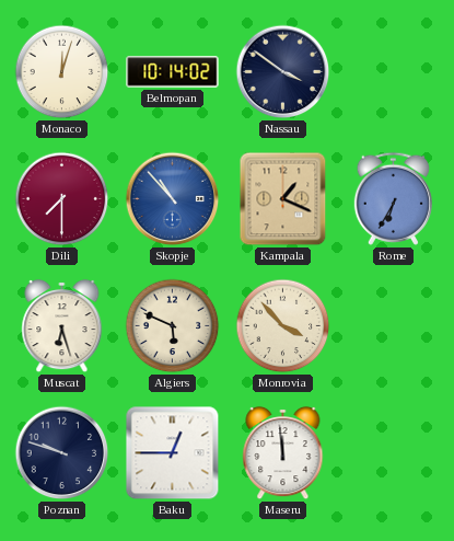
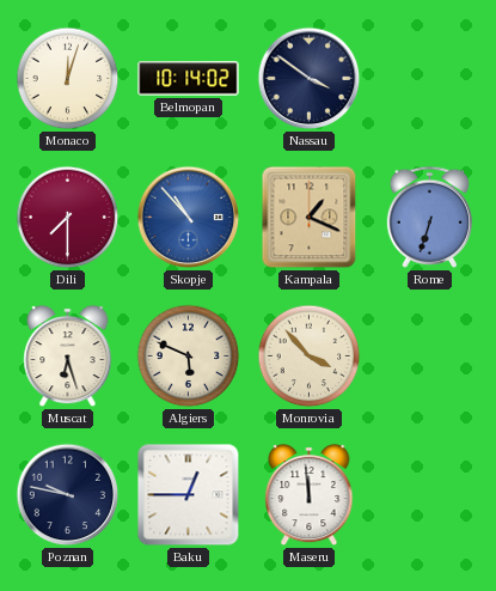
Rome: 6:35 -> 6:33 (429, 217)
Poznan: 9:48 -> 9:47 (68, 495)
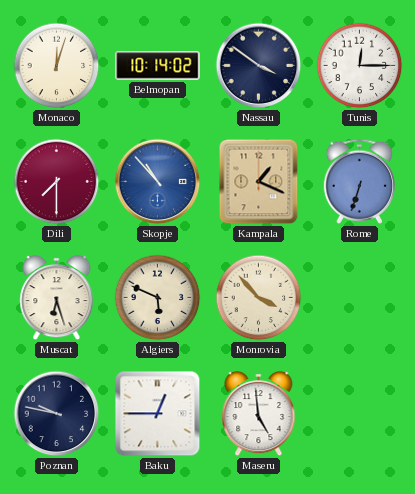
Tunis: none -> 12:15 (360, 66)
Maseru: 11:59 -> 4:59 (259, 414)
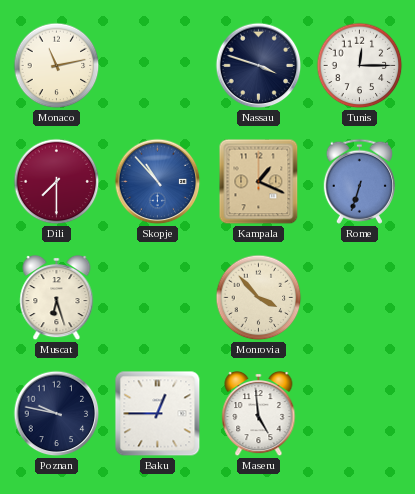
Monaco: 12:03 -> 11:13 (57, 66)
Belmopan: 10:14 -> none (158, 66)
Nassau: 3:51 -> 3:48 (259, 66)
Algiers: 5:49 -> none (158, 298)
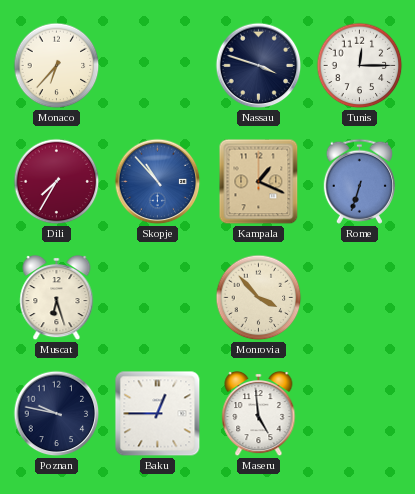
Monaco: 11:13 -> 6:37 (57, 66)
Dili: 7:30 -> 7:35 (57, 182)
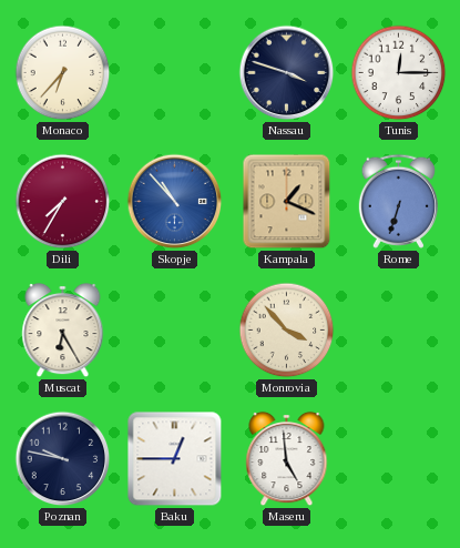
Muscat: 6:27 -> 6:25 (63, 331)
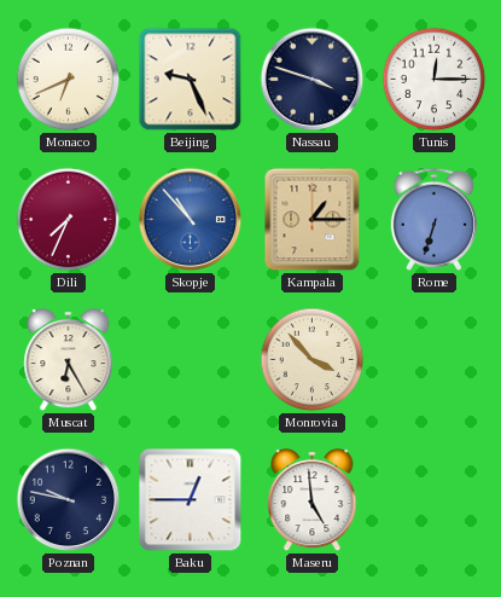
Monaco: 6:37 -> 6:41 (69, 80)
Beijing: none -> 9:26 (191, 80)
Dili: 7:35 -> 7:34 (69, 220)
Kampala: 1:19 -> 1:15 (313, 220)
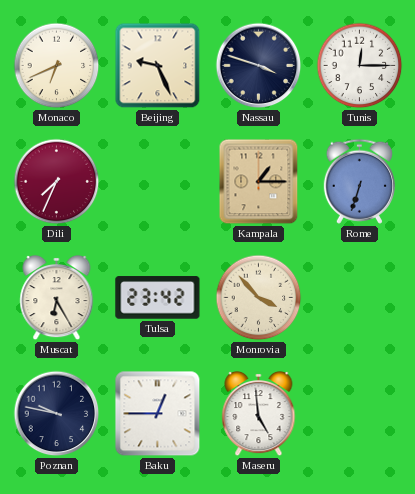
Skopje: 10:53 -> none (191, 220)
Tulsa: none -> 23:42 (158, 298)
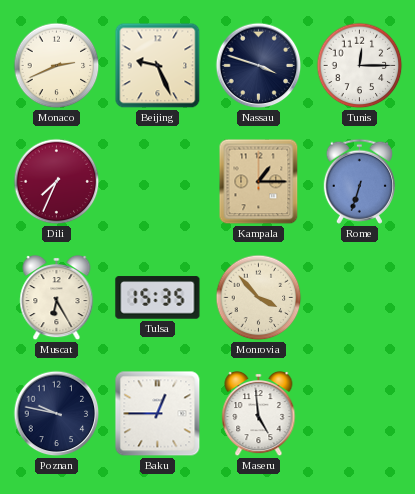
Monaco: 6:41 -> 2:41 (57, 66)
Tulsa: 23:42 -> 15:35 (158, 298)
